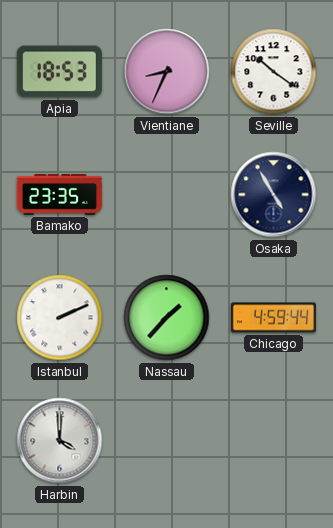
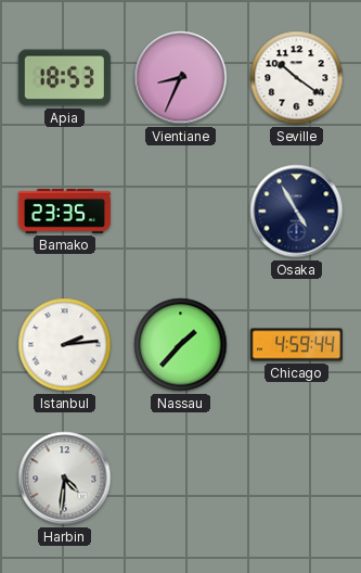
Istanbul: 2:11 -> 2:14 (65, 345)
Harbin: 4:00 -> 4:31 (65, 479)
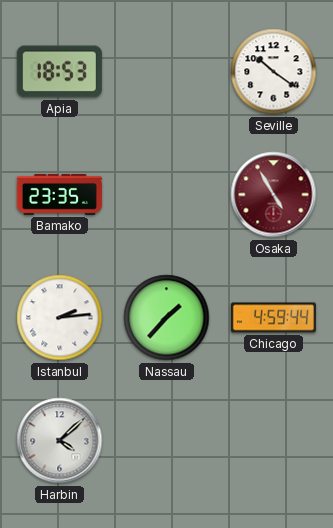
Vientiane: 8:34 -> none (181, 78)
Osaka dial: navy -> burgundy (274, 195)
Harbin: 4:31 -> 4:08 (60, 441)
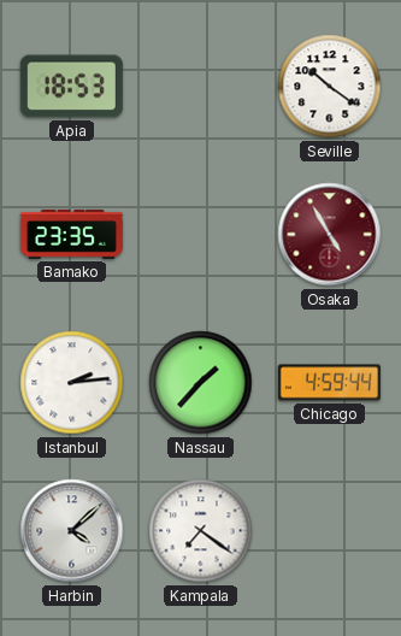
Kampala: none -> 7:21 (201, 531)
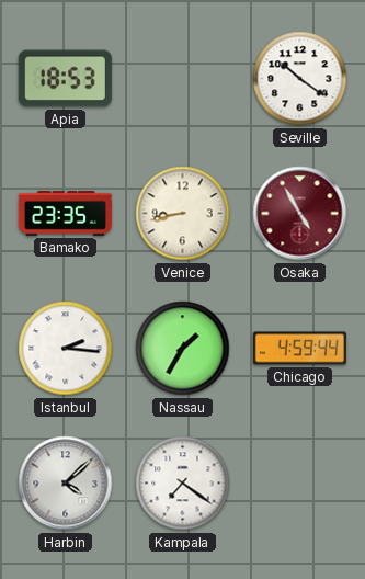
Venice: none -> 8:43 (183, 214)
Istanbul: 2:14 -> 2:16 (66, 349)
Nassau: 1:37 -> 1:35 (183, 349)
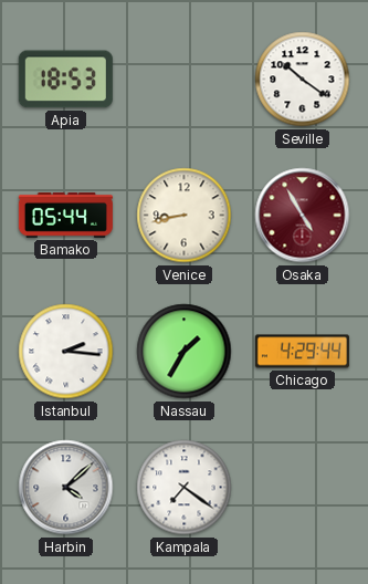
Bamako: 23:35 -> 05:44 (65, 215)
Chicago: 4:59 -> 4:29 (302, 352)
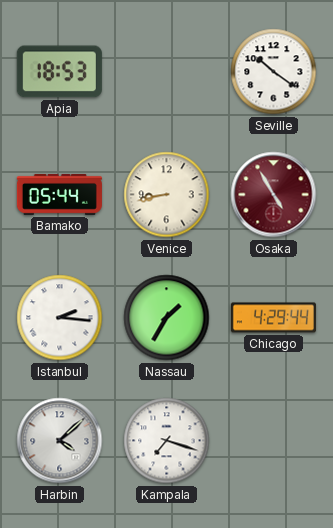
Kampala: 7:21 -> 7:18 (167, 441)
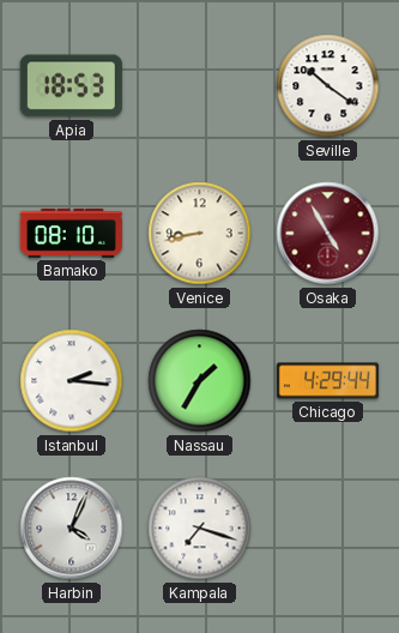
Bamako: 05:44 -> 08:10 (71, 233)
Harbin: 4:08 -> 4:04 (72, 529)
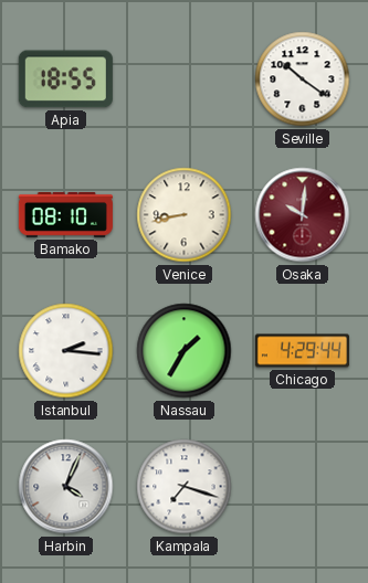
Apia: 18:53 -> 18:55 (65, 79)
Osaka: 4:55 -> 10:01 (303, 215)
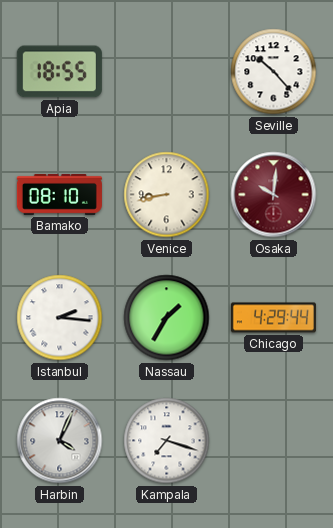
Seville: 10:21 -> 10:23 (274, 72)
